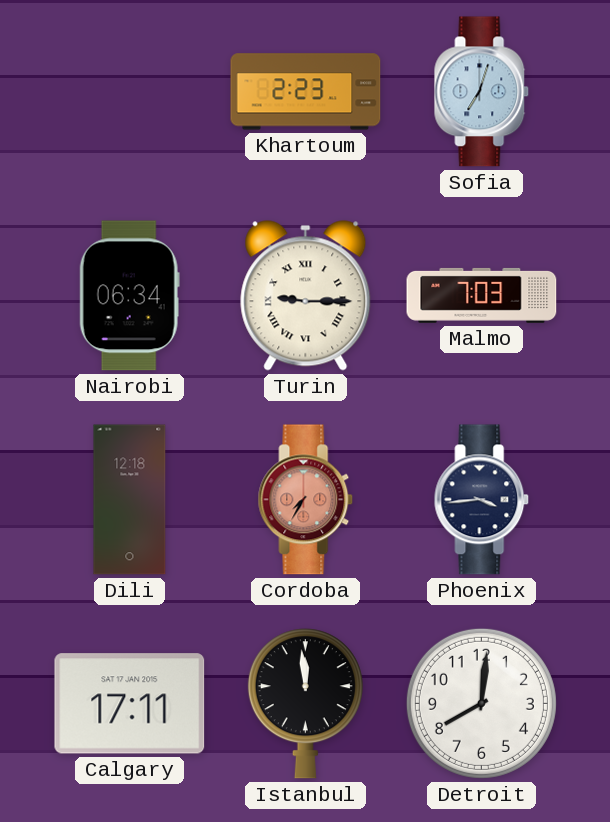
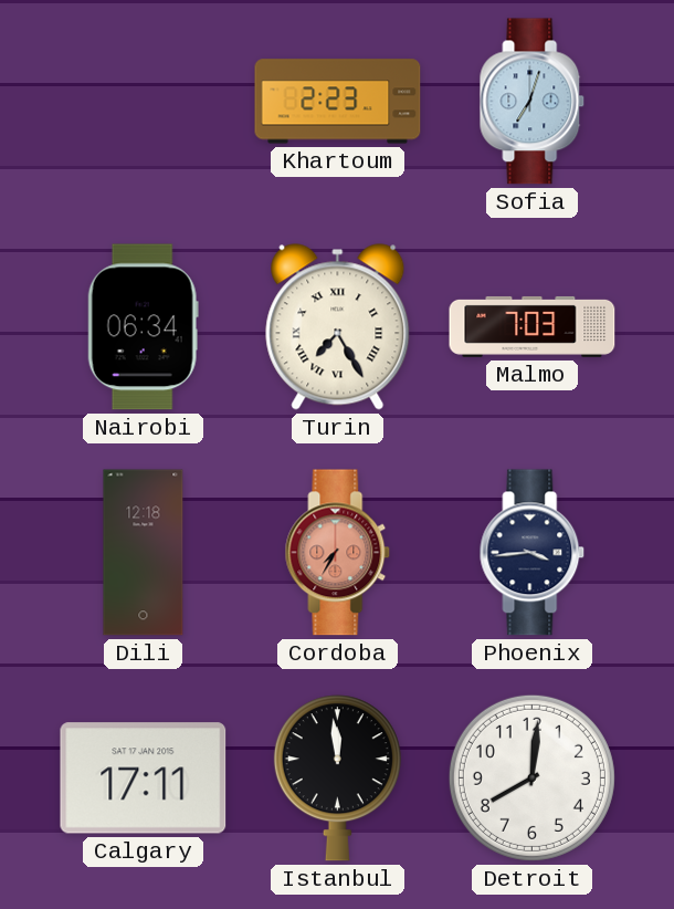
Turin: 9:15 -> 7:25 (338, 327)
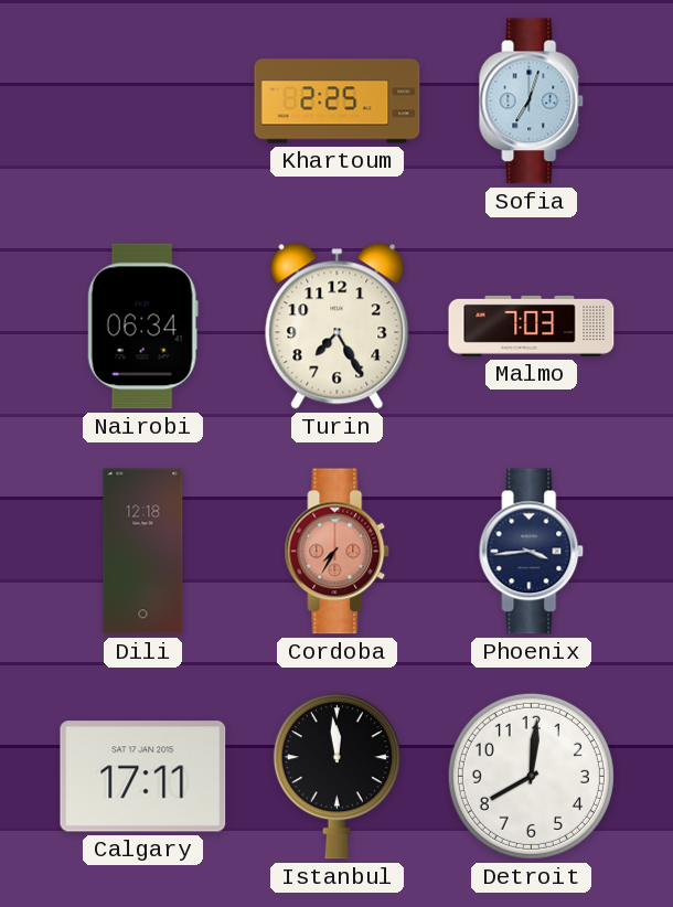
Khartoum: 2:23 -> 2:25 (338, 102)
Turin numerals: Roman -> Arabic (338, 327)
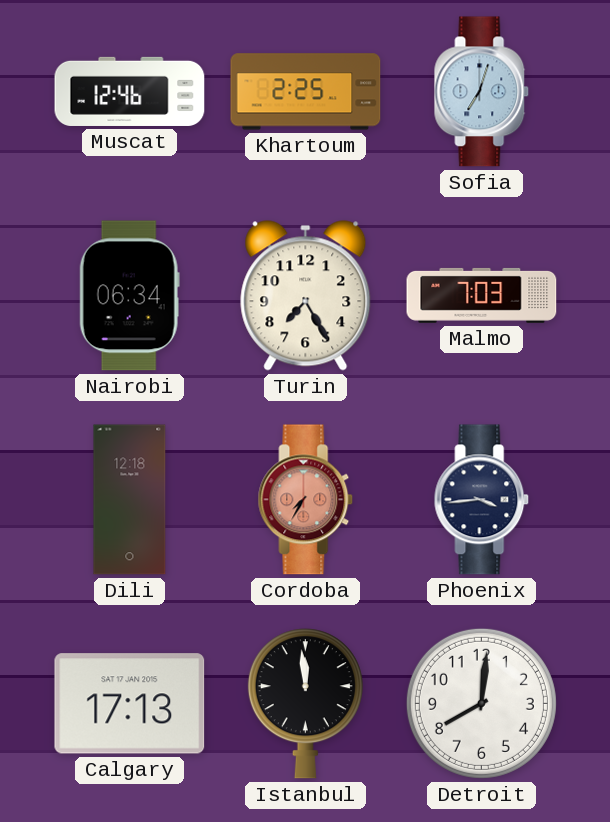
Muscat: none -> 12:46 (130, 91)
Calgary: 17:11 -> 17:13 (130, 704)
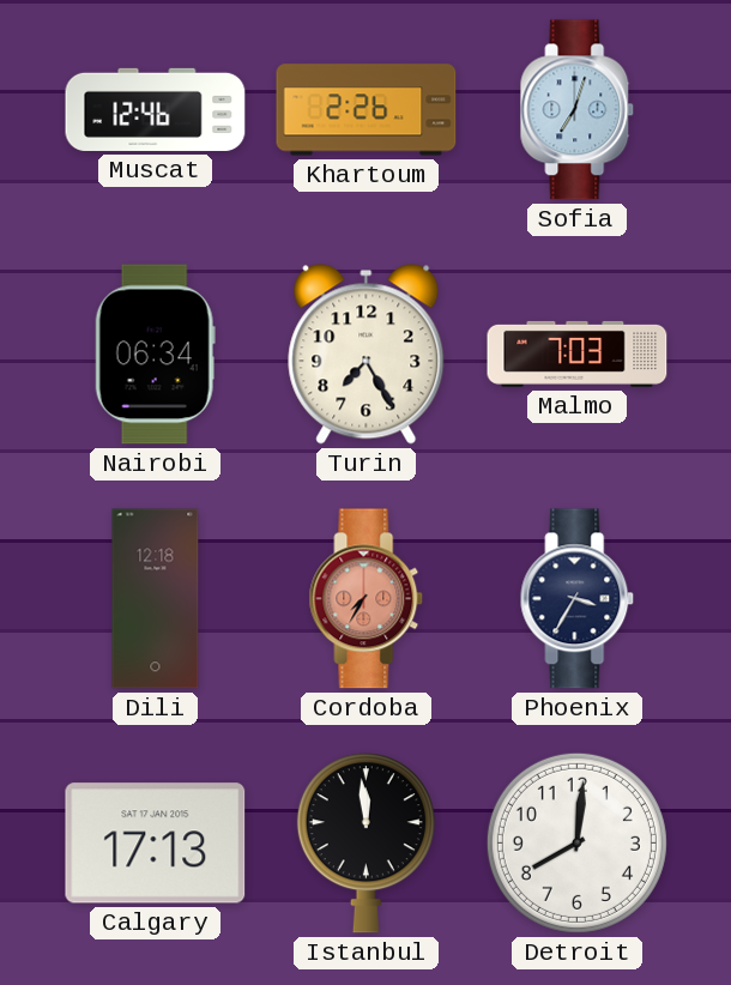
Khartoum: 2:25 -> 2:26 (367, 110)
Phoenix: 3:44 -> 3:35 (578, 599)
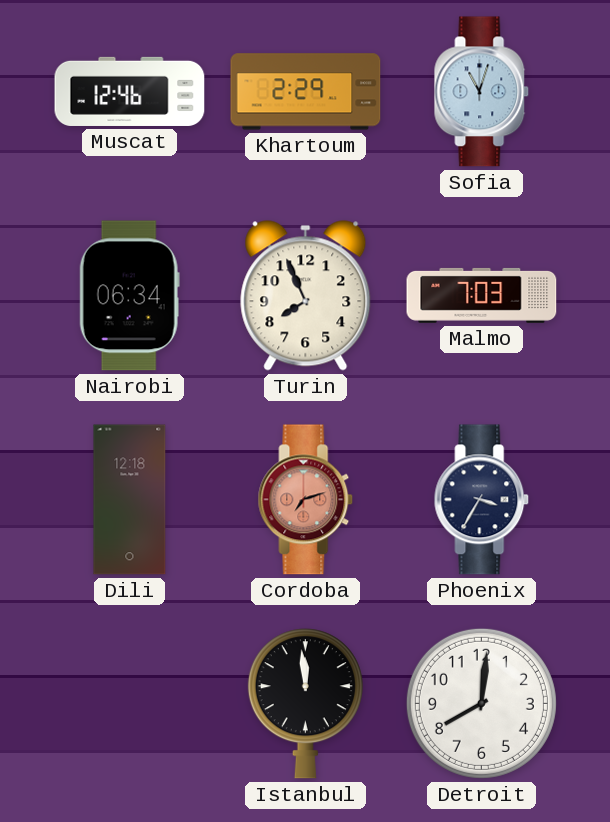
Khartoum: 2:26 -> 2:29 (306, 92)
Sofia: 7:03 -> 11:03 (482, 92)
Turin: 7:25 -> 7:56 (306, 296)
Cordoba: 7:35 -> 7:12 (306, 500)
Calgary: 17:13 -> none (156, 844)
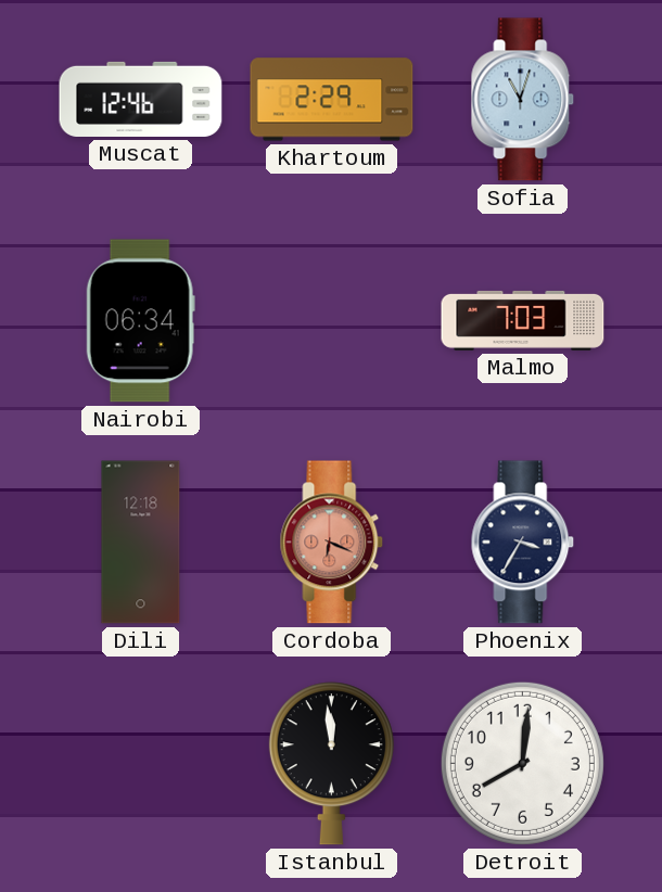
Turin: 7:56 -> none (306, 296)
Cordoba: 7:12 -> 6:19 (332, 543)
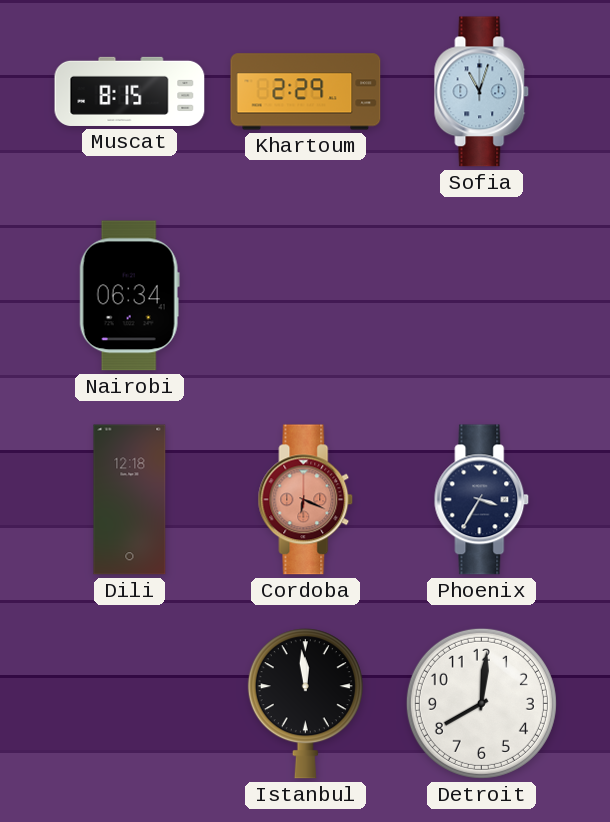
Muscat: 12:46 -> 8:15 (130, 91)
Malmo: 7:03 -> none (523, 320)
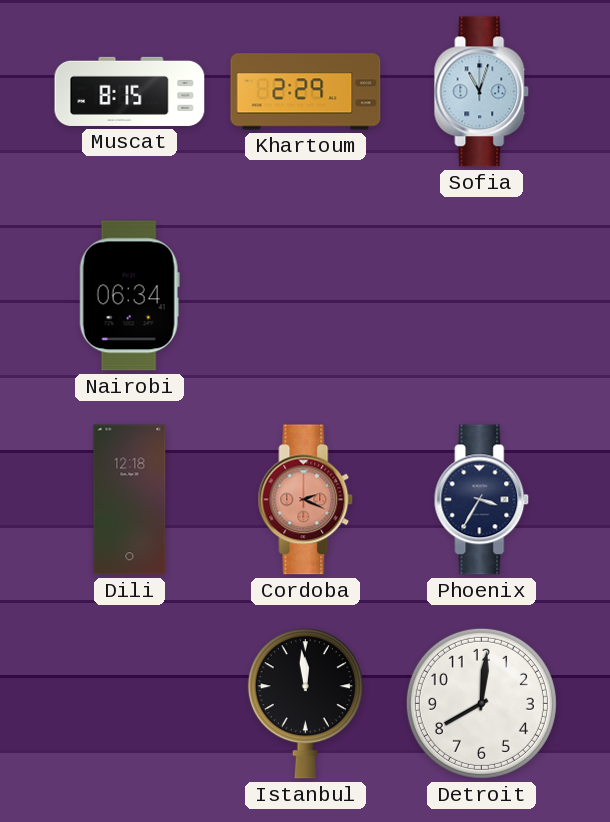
Cordoba: 6:19 -> 2:19 (306, 500)
